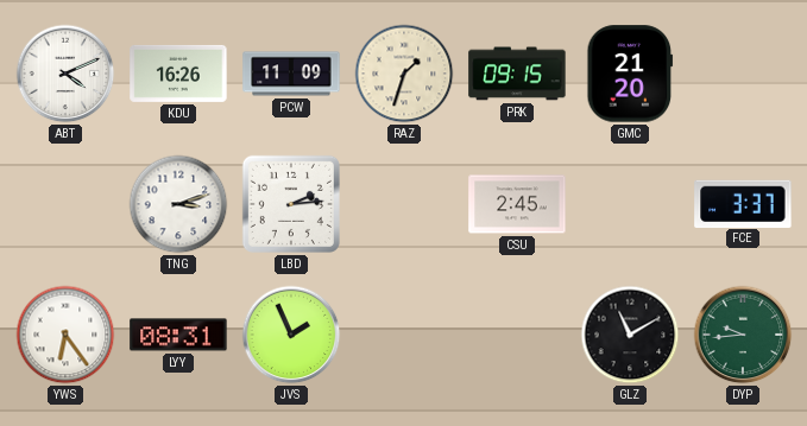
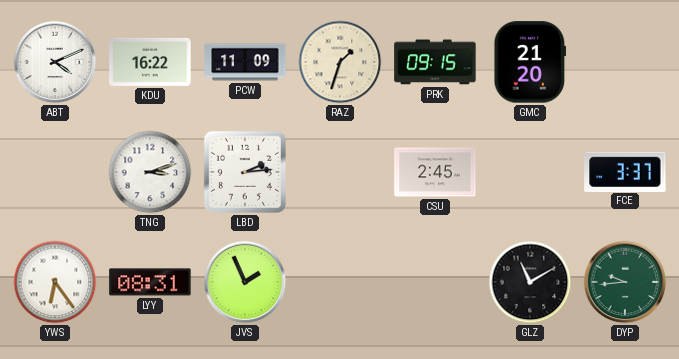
KDU: 16:26 -> 16:22 (150, 62)
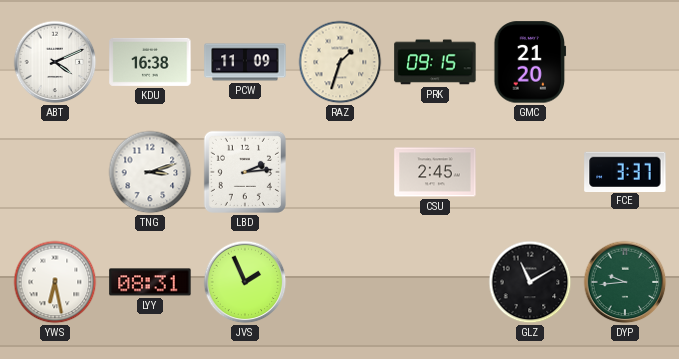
KDU: 16:22 -> 16:38 (150, 62)
YWS: 6:24 -> 6:28 (55, 282)
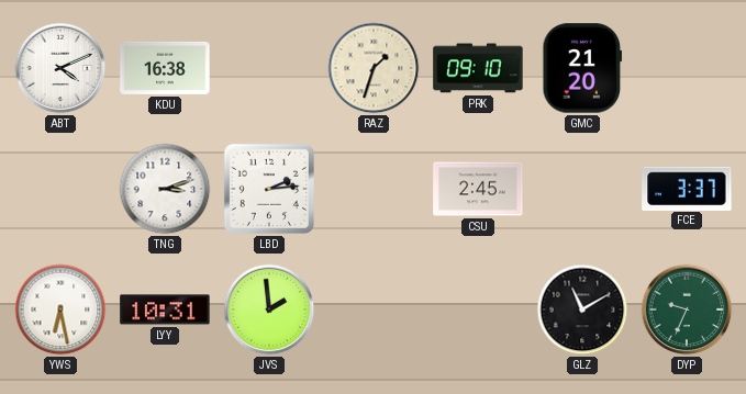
PCW: 11:09 -> none (245, 62)
PRK: 09:15 -> 09:10 (478, 68)
LYY: 08:31 -> 10:31 (165, 309)
JVS: 1:56 -> 1:59 (269, 309)
DYP: 9:44 -> 9:34 (687, 309)
